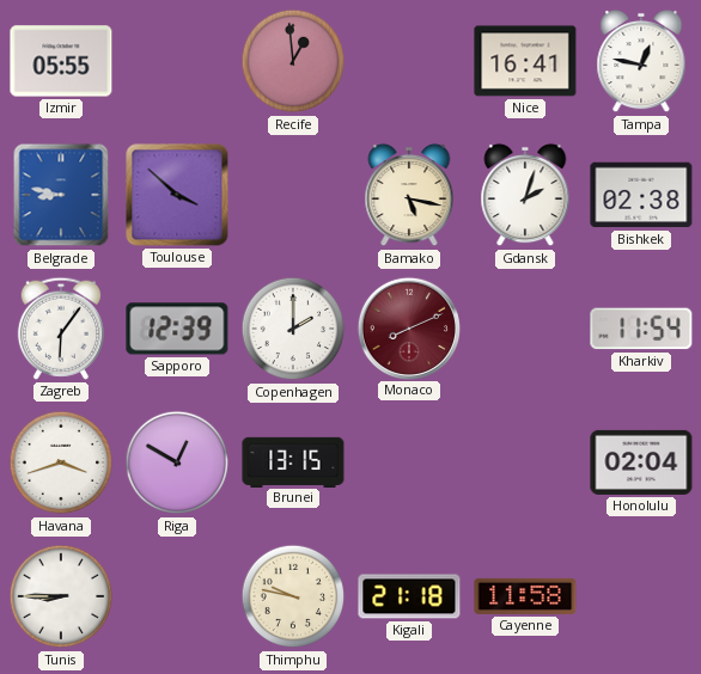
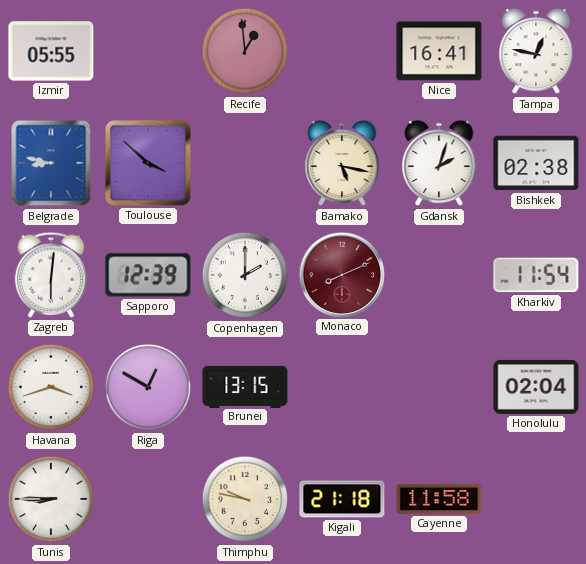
Zagreb: 6:06 -> 6:01 (51, 275)
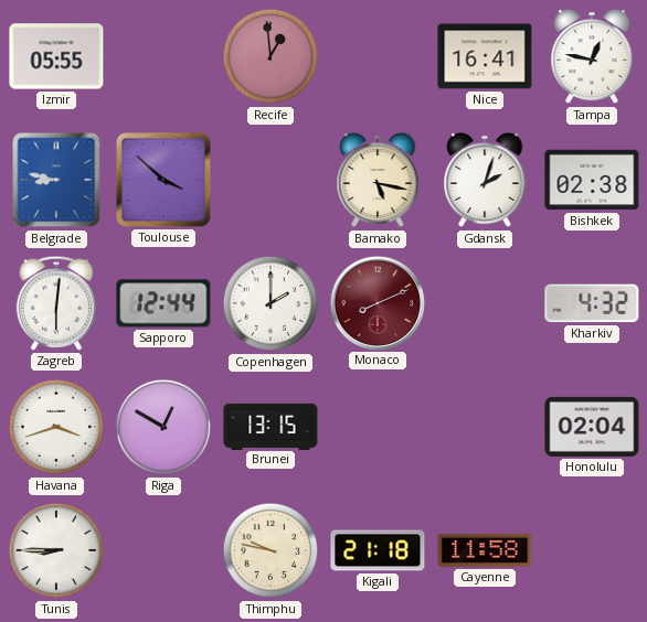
Sapporo: 12:39 -> 12:44 (163, 303)
Kharkiv: 11:54 -> 4:32 (592, 303)
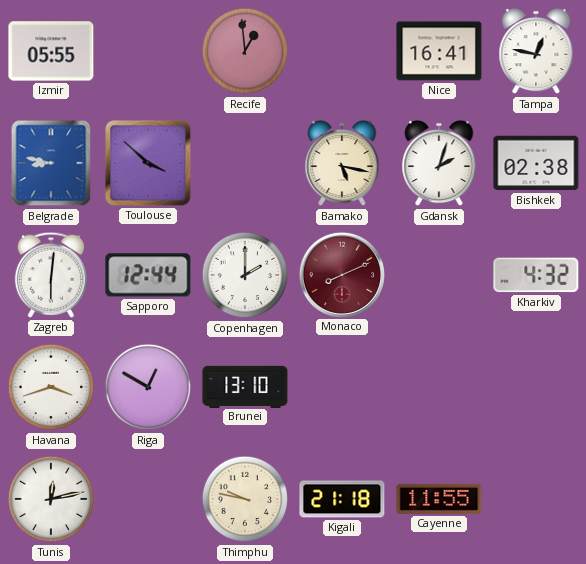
Brunei: 13:15 -> 13:10 (245, 386)
Honolulu: 02:04 -> none (592, 427)
Tunis: 8:45 -> 12:13 (51, 499)
Cayenne: 11:58 -> 11:55 (439, 499)
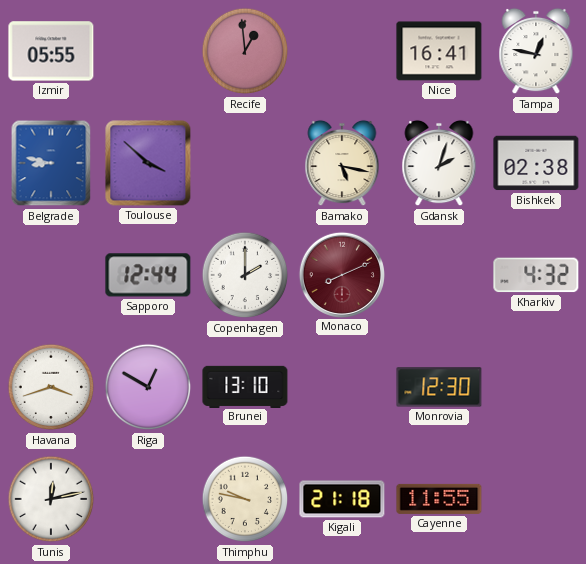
Zagreb: 6:01 -> none (51, 275)
Monrovia: none -> 12:30 (439, 387)
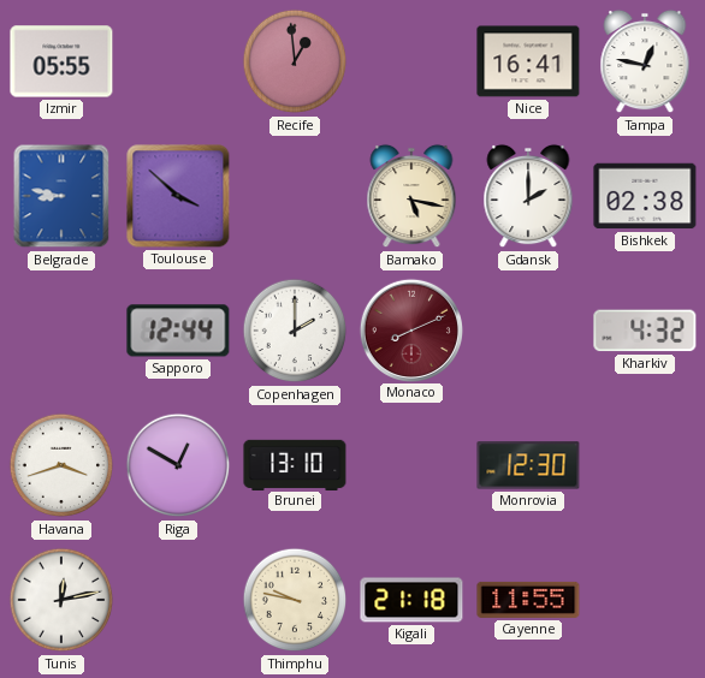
Gdansk: 2:03 -> 2:00 (528, 196)
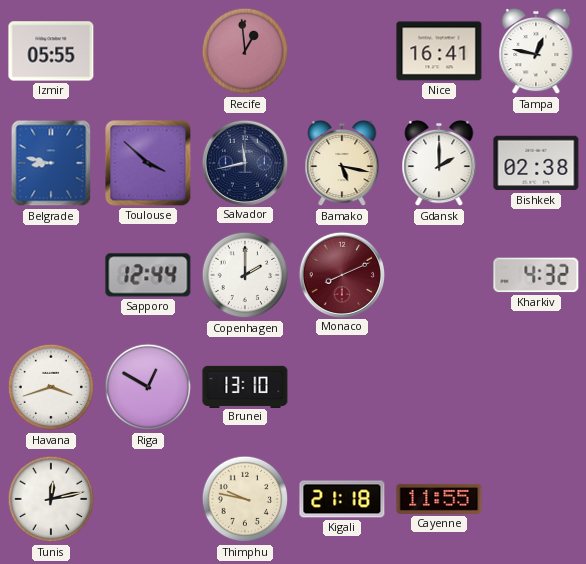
Salvador: none -> 11:43 (244, 162)
Monrovia: 12:30 -> none (528, 465)
